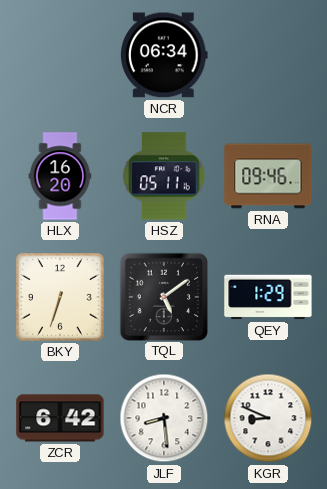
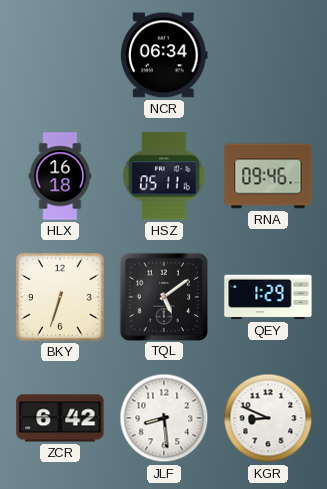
HLX: 16:20 -> 16:18 (60, 176)
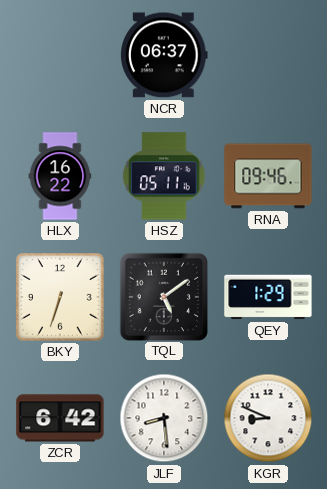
NCR: 06:34 -> 06:37 (165, 55)
HLX: 16:18 -> 16:22 (60, 176)
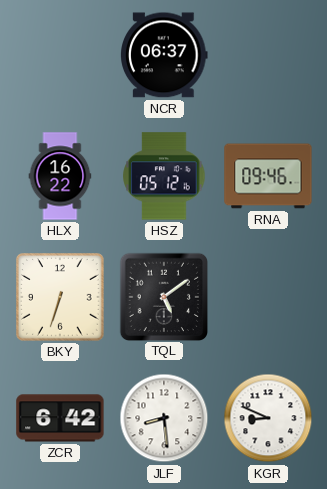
HSZ: 05:11 -> 05:12 (164, 176)
QEY: 1:29 -> none (268, 297)
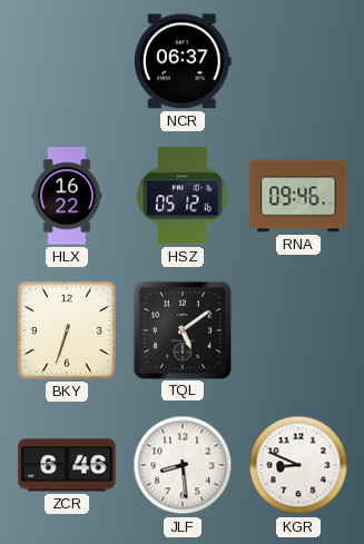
ZCR: 6:42 -> 6:46 (67, 465)
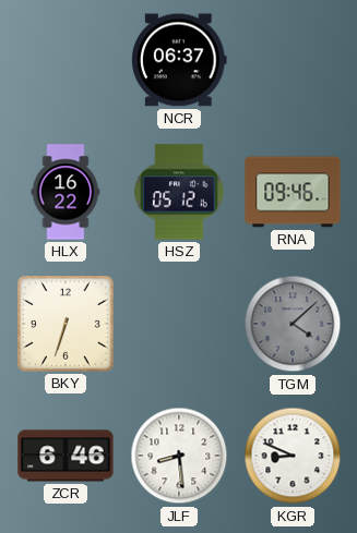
TQL: 5:09 -> none (181, 329)
TGM: none -> 4:08 (293, 324)
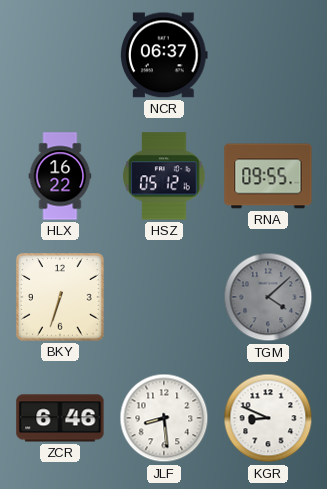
RNA: 09:46 -> 09:55 (268, 176)
